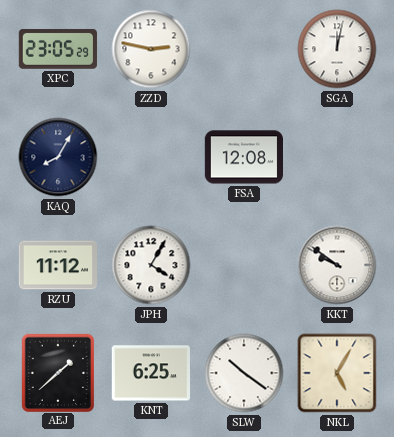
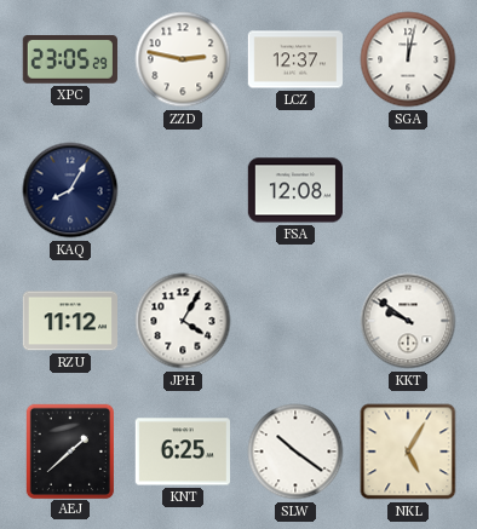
LCZ: none -> 12:37 (295, 59)
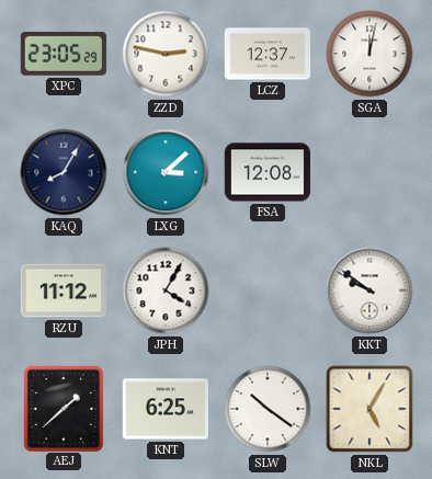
LXG: none -> 3:08 (166, 172)
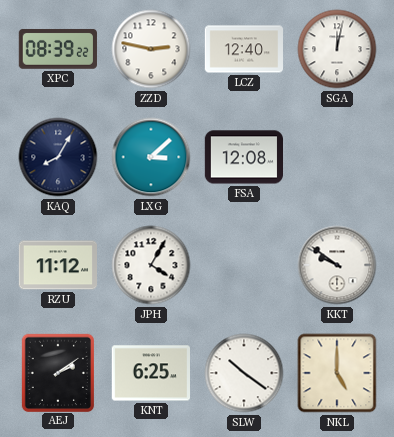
XPC: 23:05 -> 08:39 (58, 49)
LCZ: 12:37 -> 12:40 (244, 49)
AEJ: 1:38 -> 2:09 (57, 372)
NKL: 5:05 -> 5:00 (337, 373)
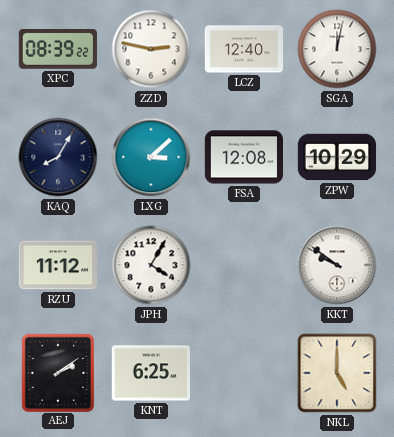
ZPW: none -> 10:29 (337, 157)
SLW: 10:21 -> none (244, 373)
